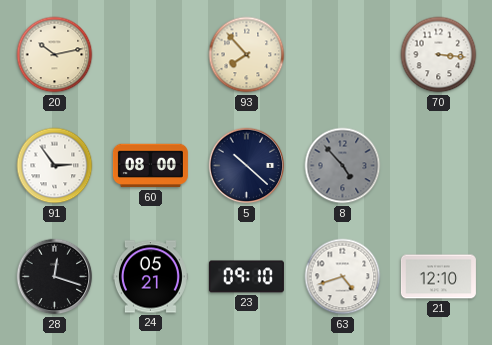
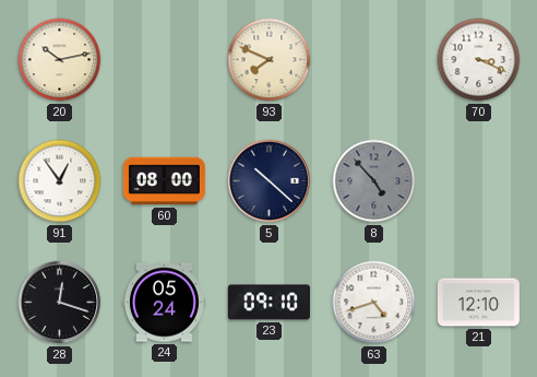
93: 7:53 -> 7:49 (270, 60)
70: 3:16 -> 3:19 (479, 60)
91: 2:54 -> 12:54 (60, 181)
24: 05:21 -> 05:24 (164, 303)
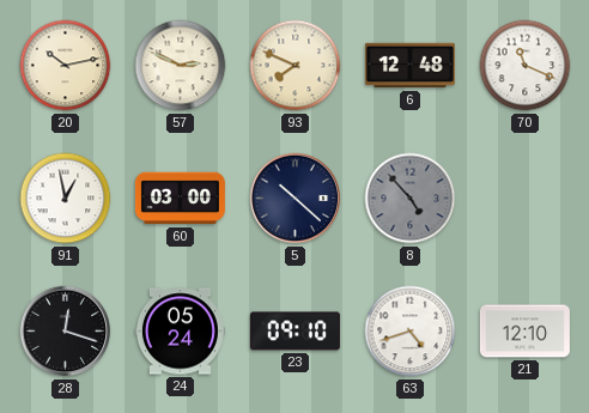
57: none -> 2:49 (181, 66)
6: none -> 12:48 (409, 66)
70: 3:19 -> 11:19 (526, 66)
91: 12:54 -> 12:58 (66, 199)
60: 08:00 -> 03:00 (180, 199)
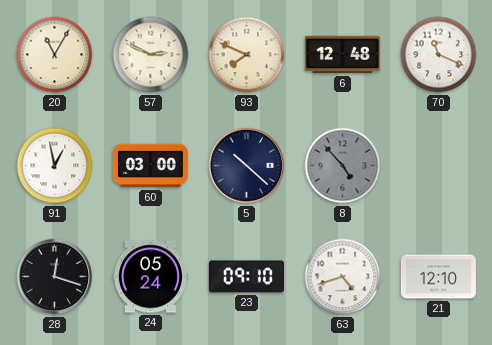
20: 10:13 -> 11:05 (55, 55)
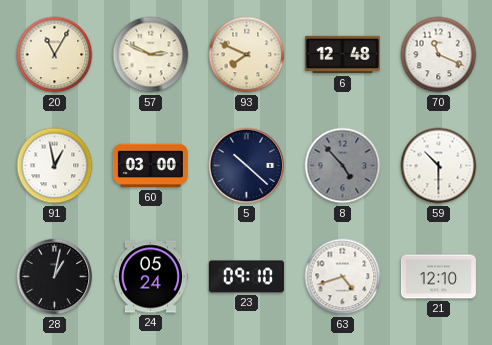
59: none -> 10:30 (439, 166)
28: 12:18 -> 1:02 (55, 277)
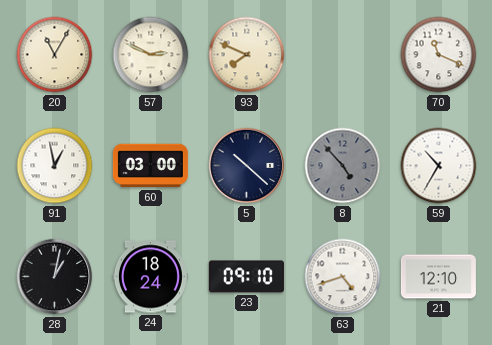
6: 12:48 -> none (342, 55)
59: 10:30 -> 10:35 (439, 166)
24: 05:24 -> 18:24 (150, 277)
